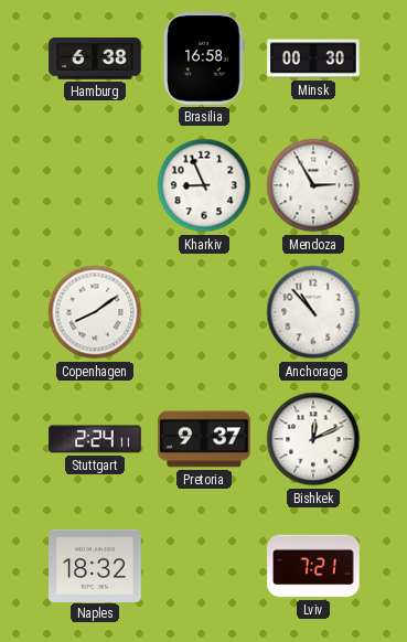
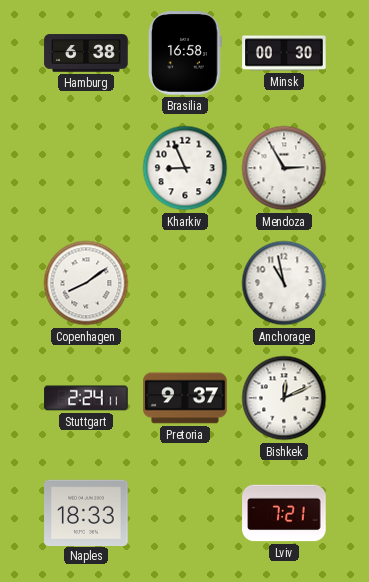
Anchorage: 10:53 -> 10:58 (284, 283)
Naples: 18:32 -> 18:33 (86, 512)
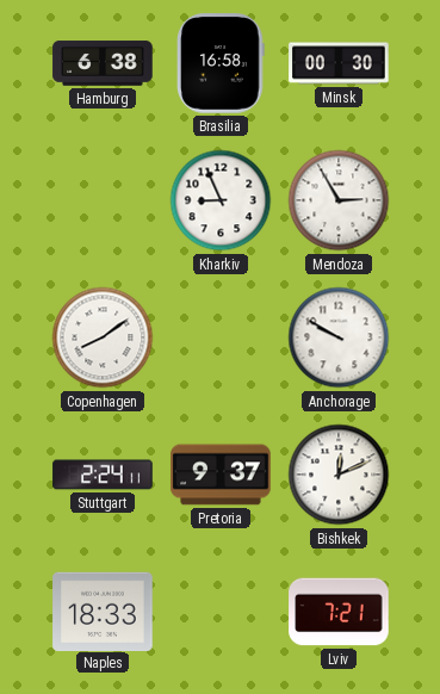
Anchorage: 10:58 -> 9:50 (339, 337)
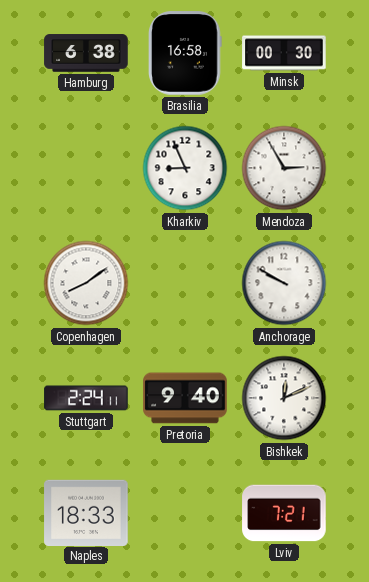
Pretoria: 9:37 -> 9:40 (185, 398)
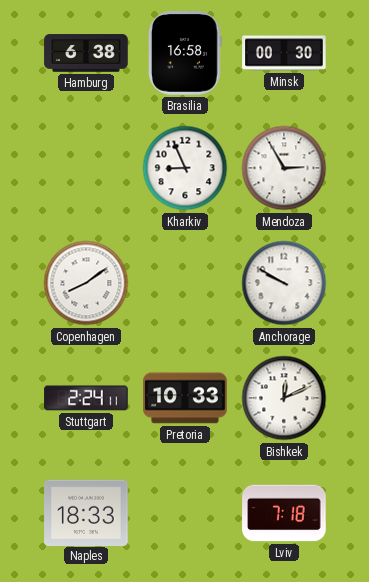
Pretoria: 9:40 -> 10:33 (185, 398)
Lviv: 7:21 -> 7:18 (284, 513)
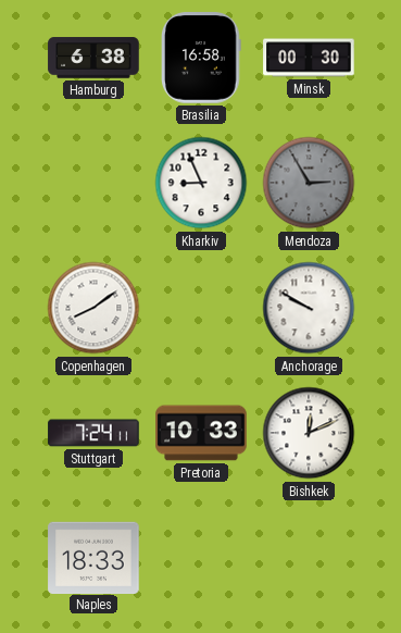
Mendoza dial: white -> grey (309, 183)
Stuttgart: 2:24 -> 7:24 (93, 433)
Lviv: 7:18 -> none (284, 513)
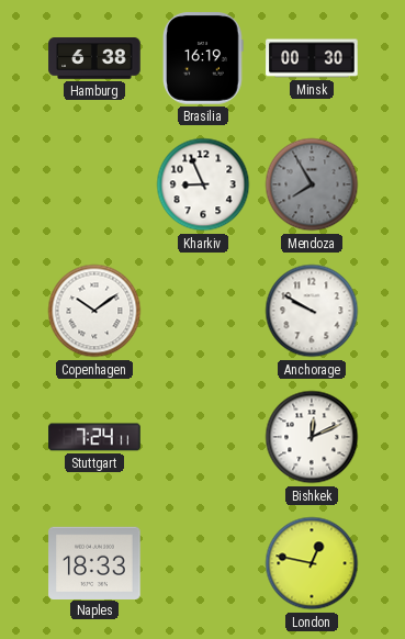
Brasilia: 16:58 -> 16:19 (204, 58)
Mendoza: 2:55 -> 7:55 (312, 184)
Copenhagen: 8:09 -> 10:09 (94, 311)
Pretoria: 10:33 -> none (201, 433)
London: none -> 12:47 (312, 563)
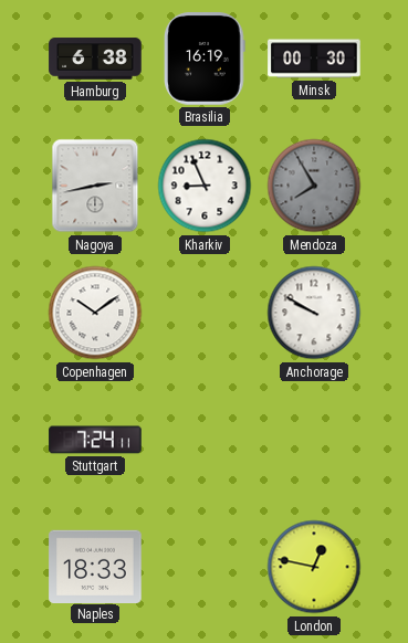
Nagoya: none -> 2:43 (95, 186)
Bishkek: 12:11 -> none (312, 437)
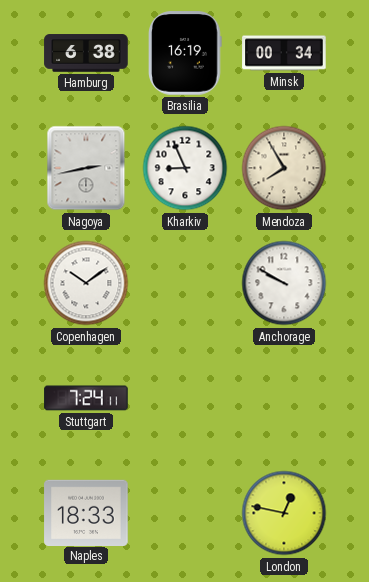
Minsk: 00:30 -> 00:34 (284, 53)
Mendoza dial: grey -> cream (284, 168)
